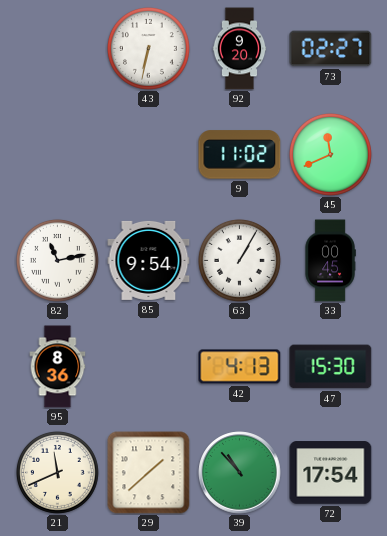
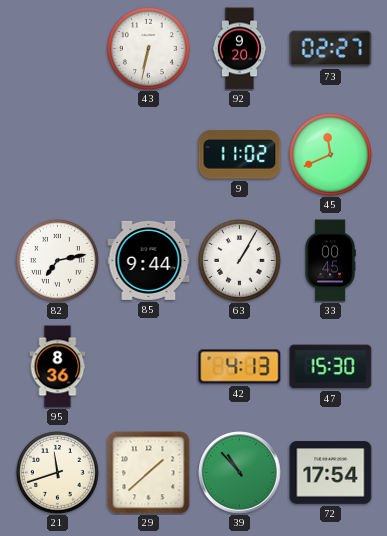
82: 11:13 -> 7:13 (57, 260)
85: 9:54 -> 9:44 (149, 260)
21: 11:41 -> 11:42 (57, 472)
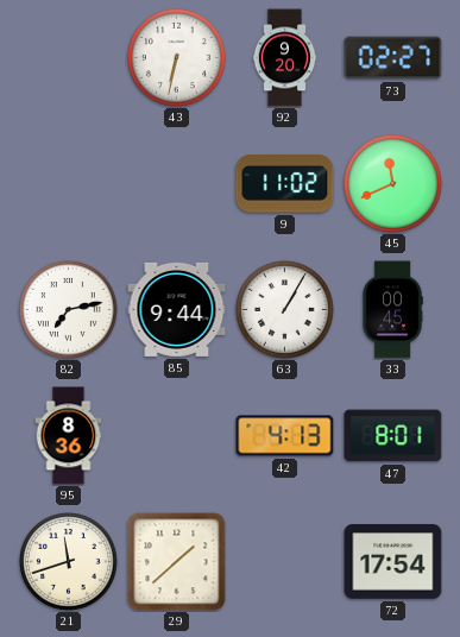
47: 15:30 -> 8:01 (393, 436)
39: 10:53 -> none (240, 473)
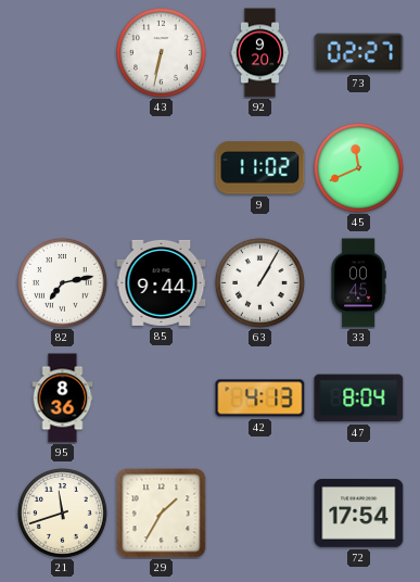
47: 8:01 -> 8:04 (359, 398)
29: 1:38 -> 1:35 (162, 514)
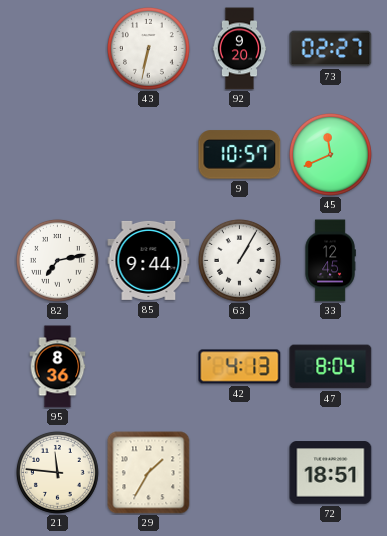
9: 11:02 -> 10:57 (240, 155)
33: 00:45 -> 12:45 (330, 261)
21: 11:42 -> 11:46 (57, 472)
72: 17:54 -> 18:51 (331, 473)
